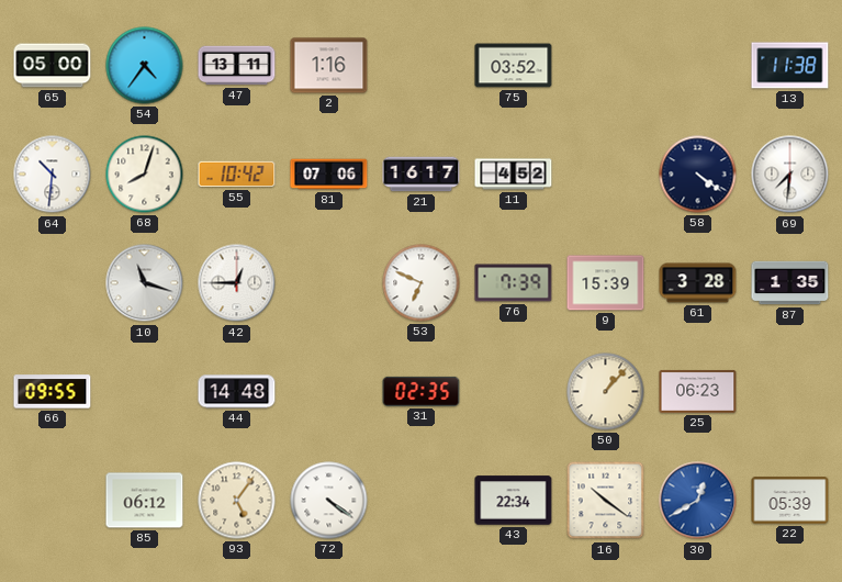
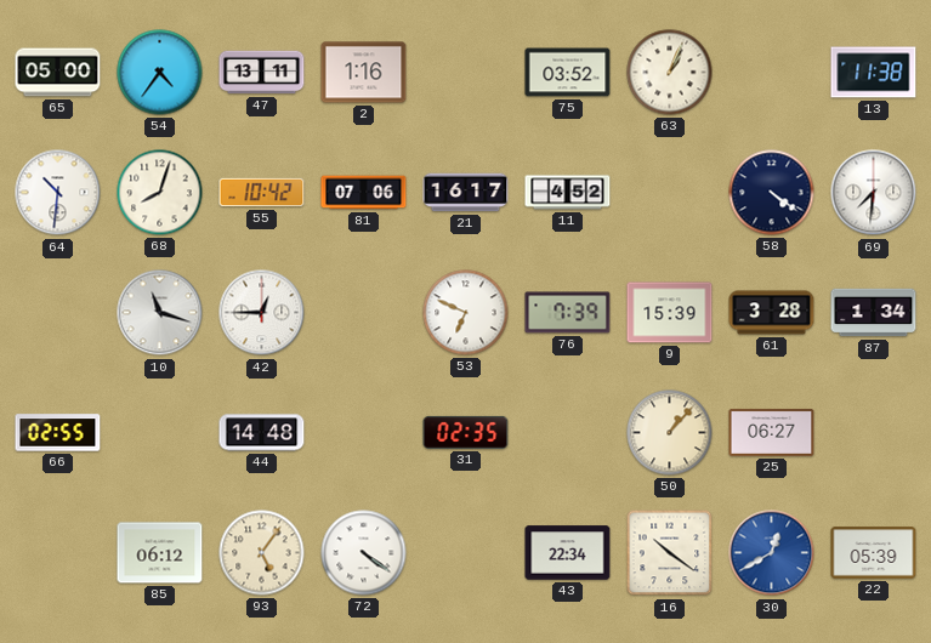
63: none -> 1:04 (670, 73)
87: 1:35 -> 1:34 (874, 313)
66: 09:55 -> 02:55 (58, 433)
25: 06:23 -> 06:27 (772, 432)
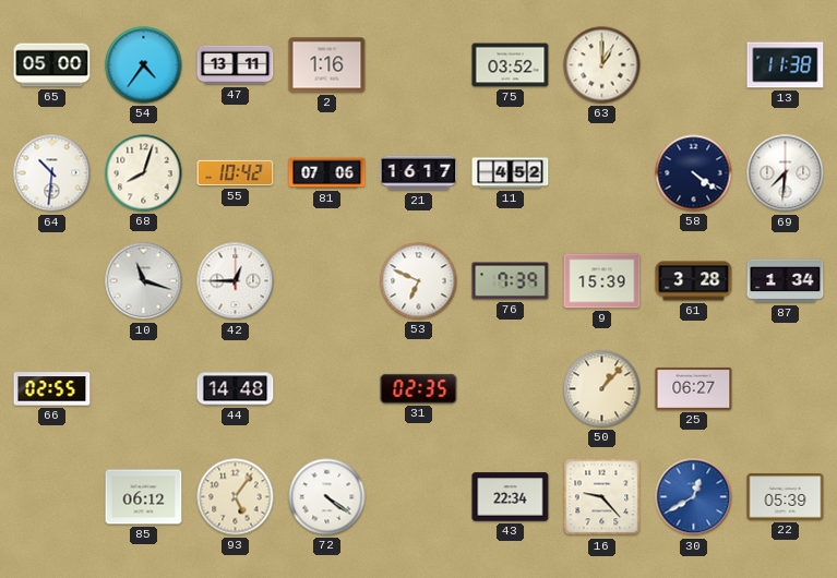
63: 1:04 -> 1:00 (602, 65)
16: 10:21 -> 9:23 (602, 497)
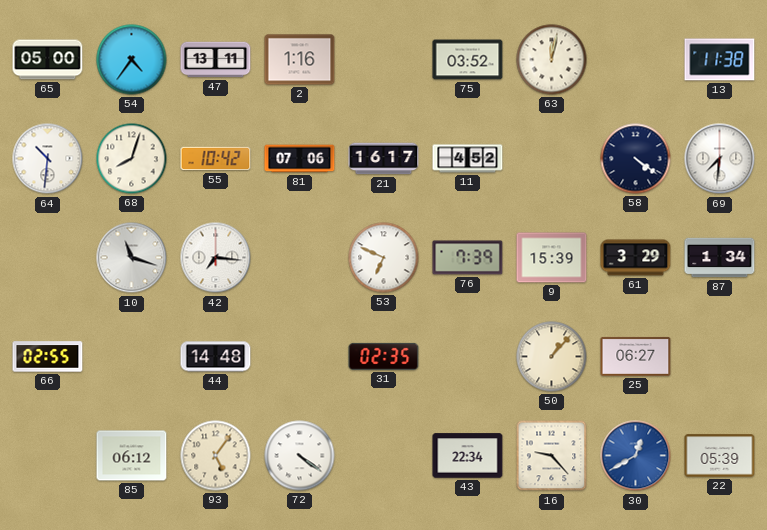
63: 1:00 -> 12:02 (552, 60)
42: 12:45 -> 7:16 (216, 258)
61: 3:28 -> 3:29 (636, 258)
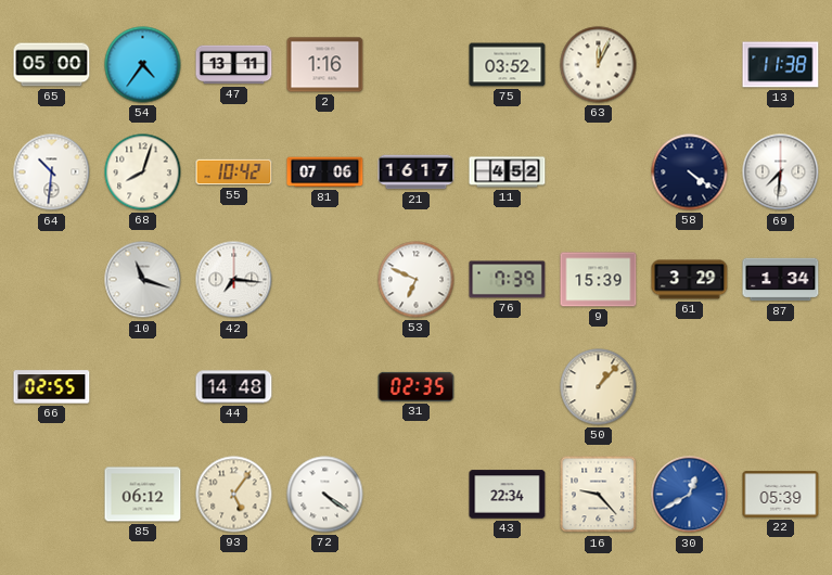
63: 12:02 -> 12:04 (599, 65)
25: 06:27 -> none (636, 356)
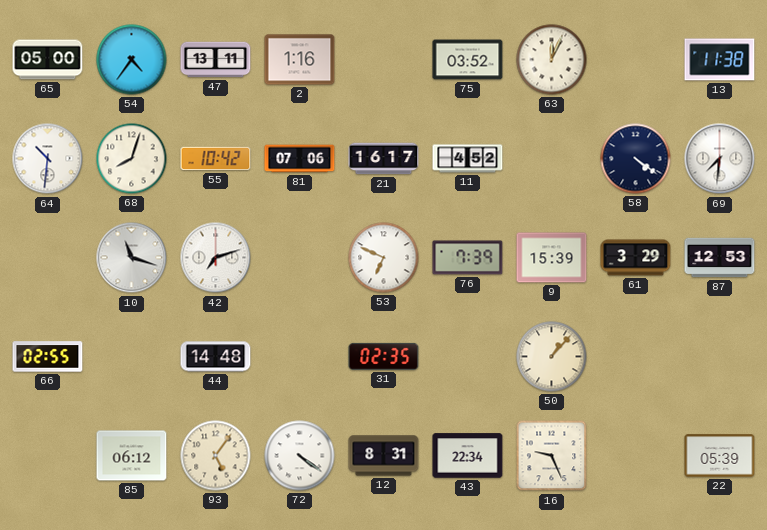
42: 7:16 -> 7:12 (216, 258)
87: 1:34 -> 12:53 (720, 258)
12: none -> 8:31 (384, 456)
16: 9:23 -> 9:26 (552, 456)
30: 12:40 -> none (690, 495)
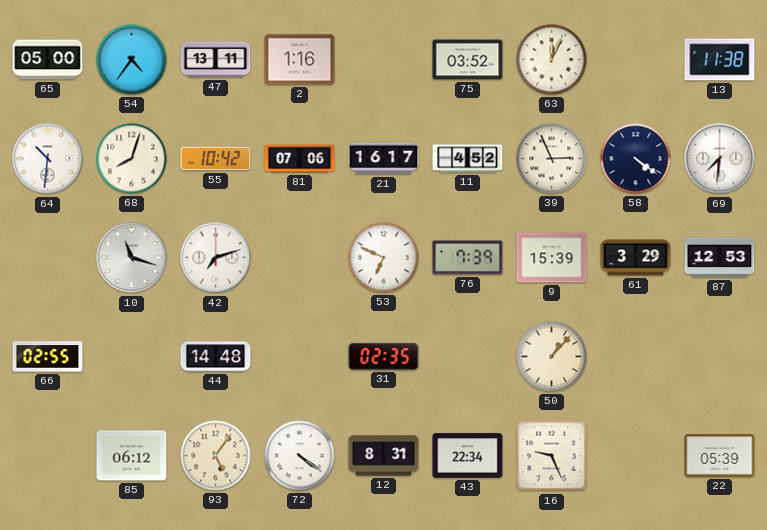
39: none -> 2:56 (552, 159)
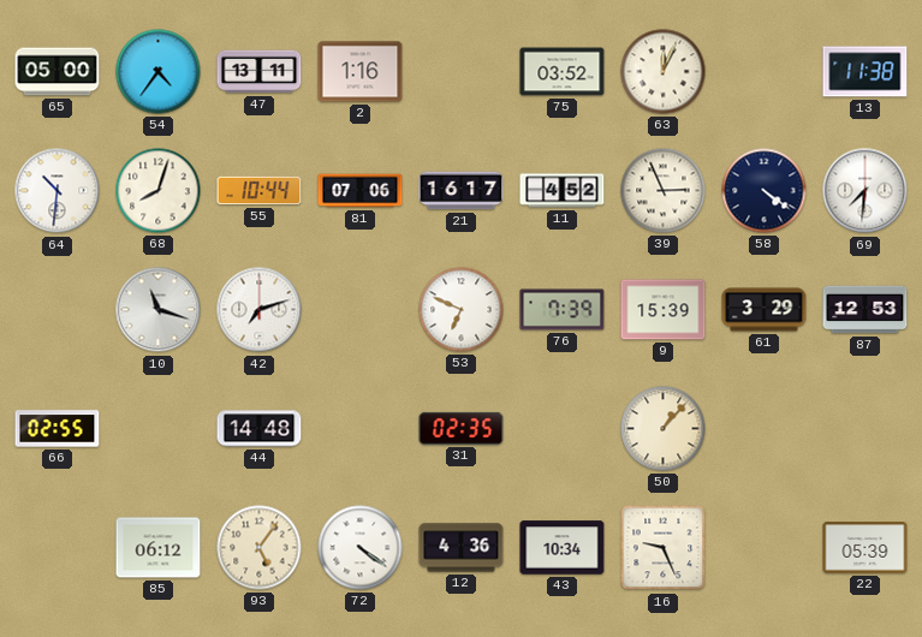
55: 10:42 -> 10:44 (260, 191)
12: 8:31 -> 4:36 (462, 548)
43: 22:34 -> 10:34 (563, 548)
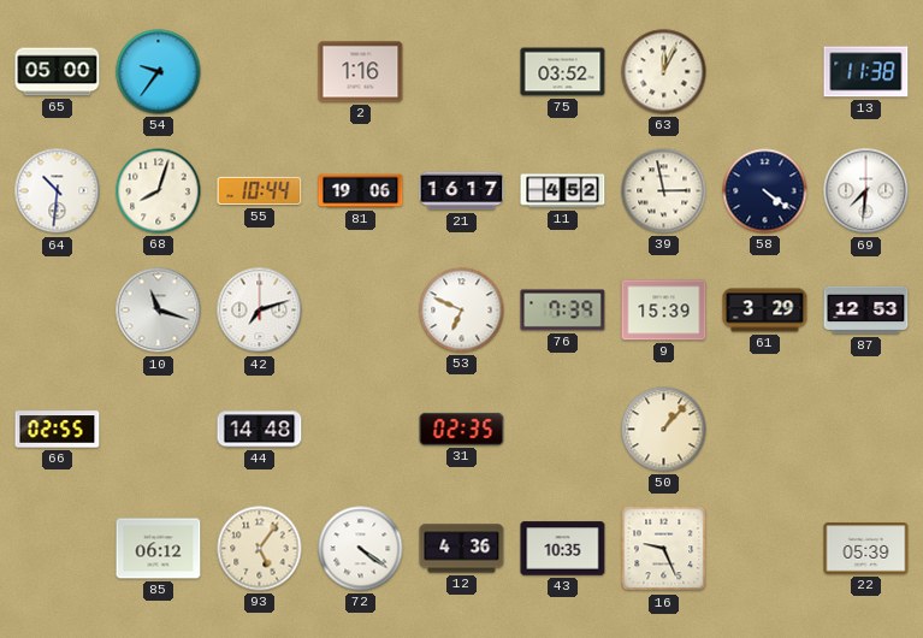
54: 4:36 -> 9:36 (159, 72)
47: 13:11 -> none (260, 72)
81: 07:06 -> 19:06 (361, 191)
39: 2:56 -> 2:58 (664, 191)
43: 10:34 -> 10:35 (563, 549)
